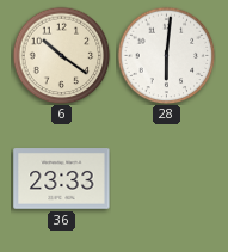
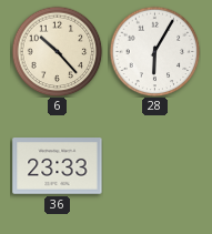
6: 10:21 -> 10:23 (57, 51)
28: 6:01 -> 6:05 (154, 51)
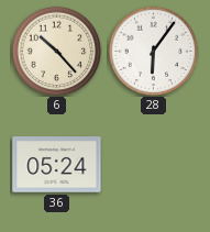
28: 6:05 -> 6:06 (153, 51)
36: 23:33 -> 05:24 (57, 165)
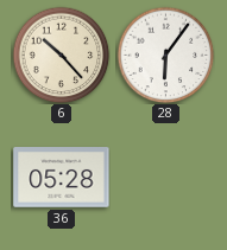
36: 05:24 -> 05:28 (62, 178)
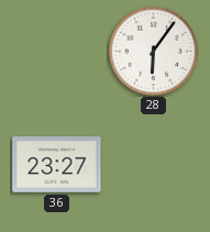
6: 10:23 -> none (61, 55)
36: 05:28 -> 23:27 (57, 165)
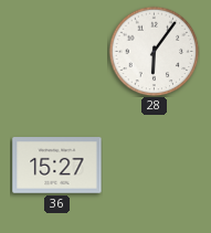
36: 23:27 -> 15:27 (57, 166)
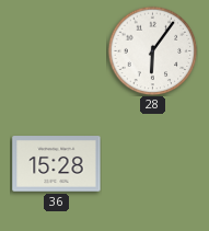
36: 15:27 -> 15:28 (57, 164)
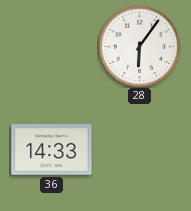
36: 15:28 -> 14:33 (52, 150)
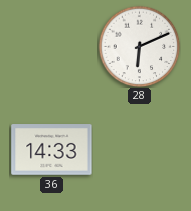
28: 6:06 -> 6:11 (139, 46)
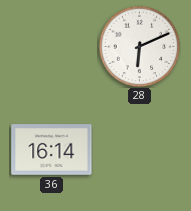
36: 14:33 -> 16:14 (52, 150)
